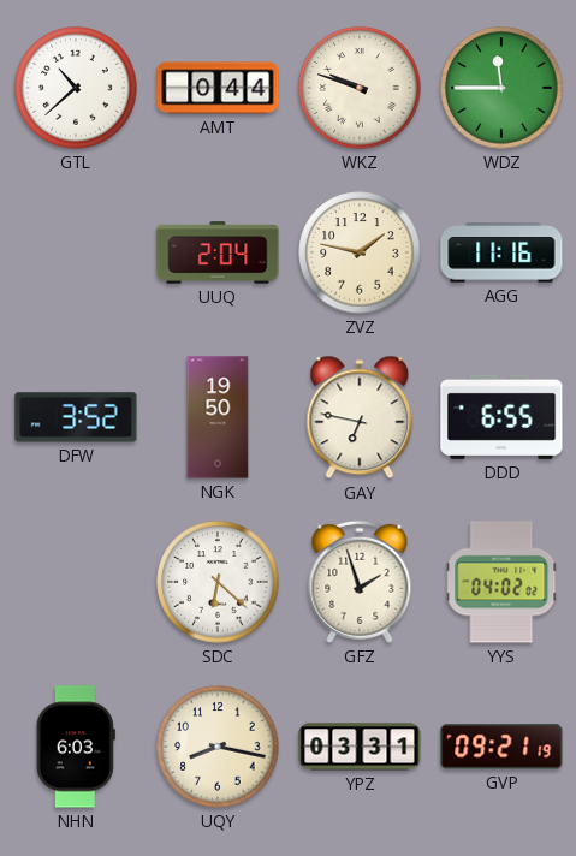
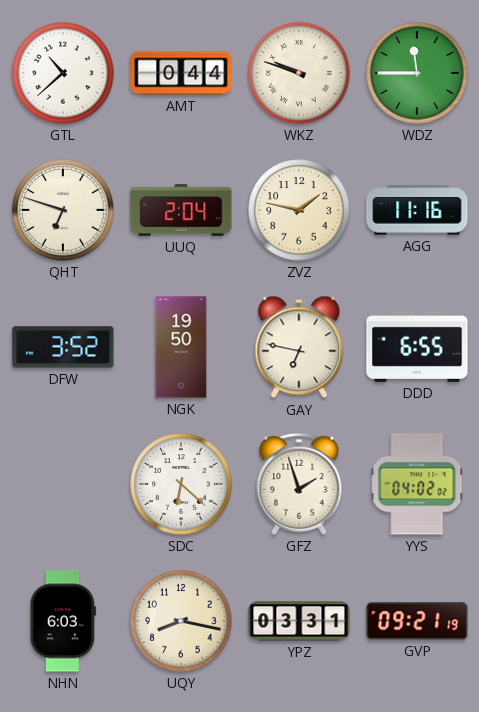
QHT: none -> 6:48 (63, 210)
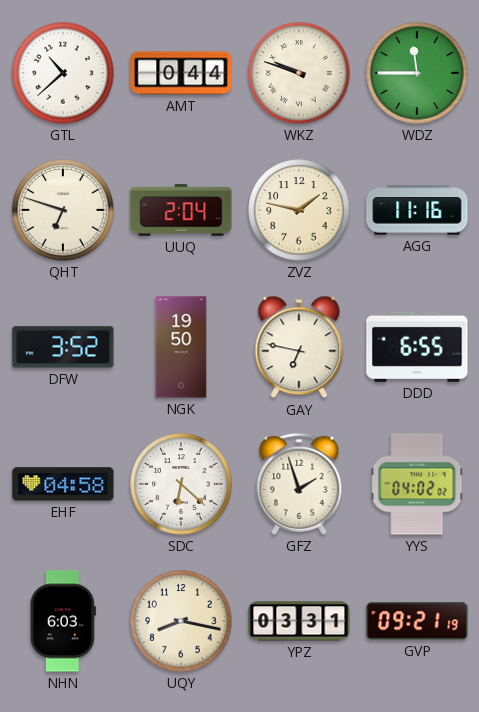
EHF: none -> 04:58 (63, 484)
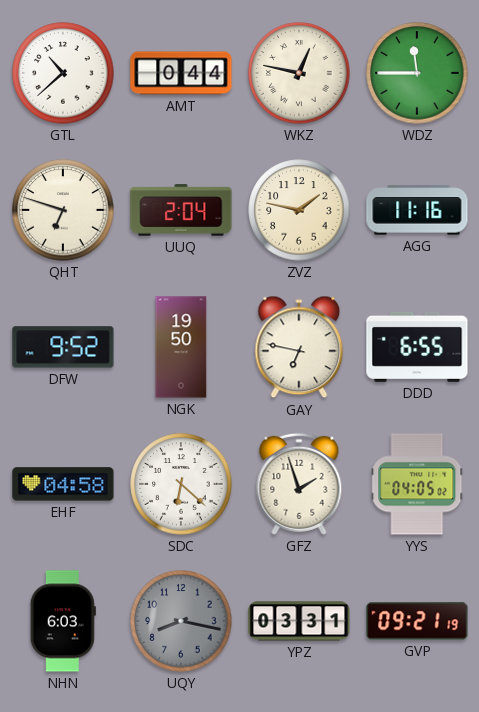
WKZ: 9:48 -> 12:47 (299, 73)
DFW: 3:52 -> 9:52 (63, 347)
YYS: 04:02 -> 04:05 (417, 484)
UQY dial: cream -> grey (181, 621)
